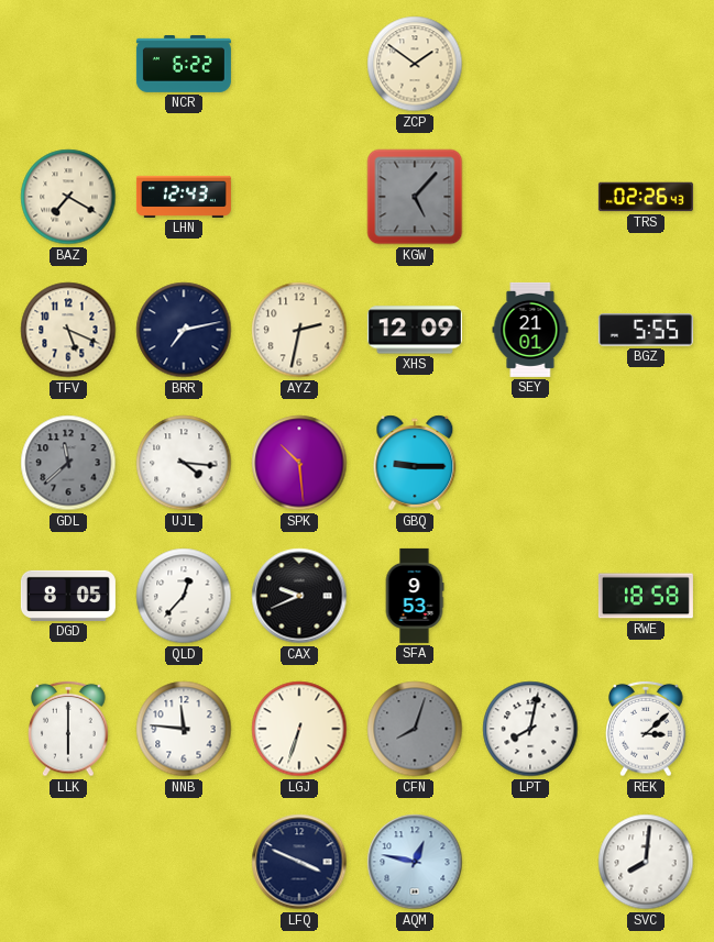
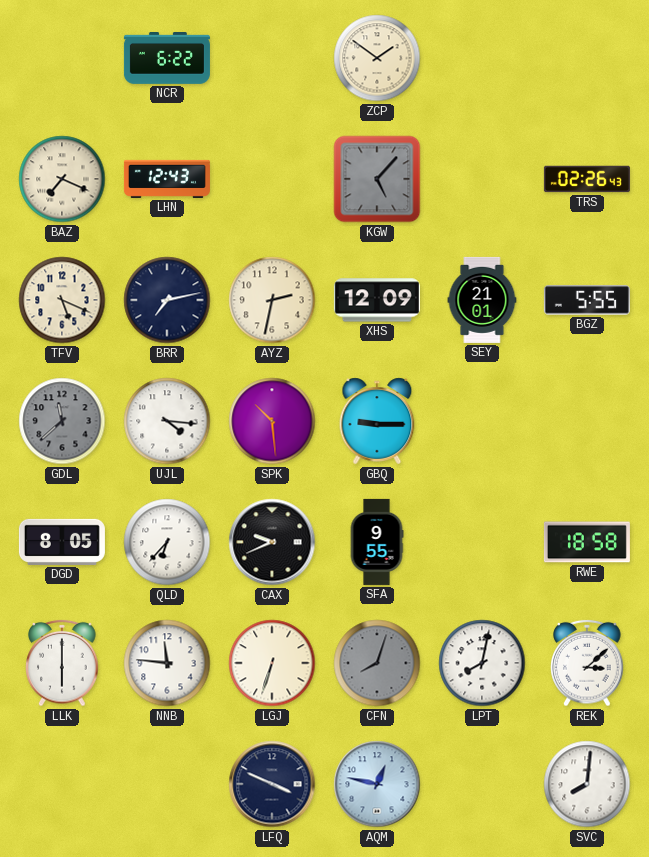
BAZ: 7:20 -> 7:19 (62, 179)
QLD: 12:37 -> 6:37 (167, 542)
SFA: 9:53 -> 9:55 (377, 542)
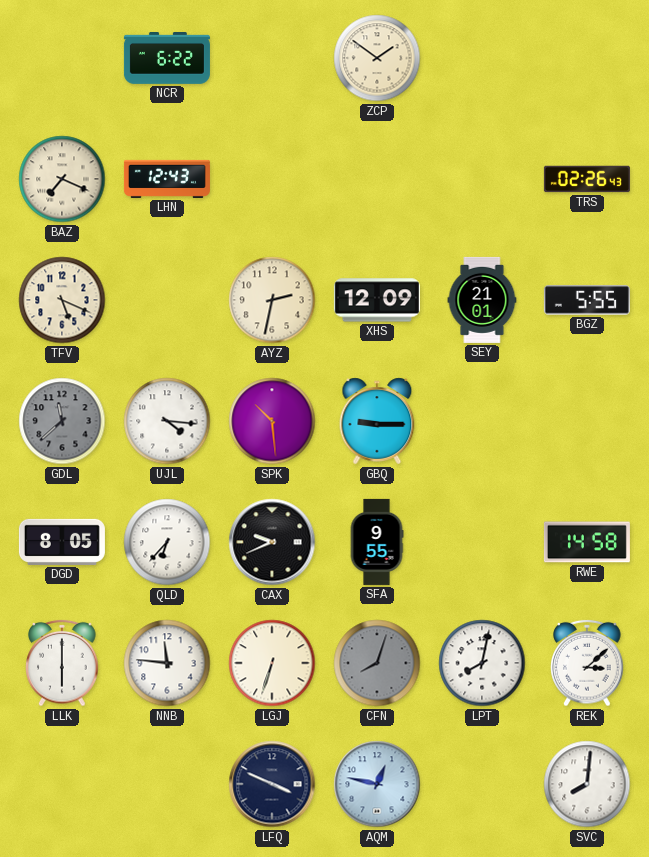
KGW: 5:07 -> none (377, 179)
BRR: 7:13 -> none (167, 300)
RWE: 18:58 -> 14:58 (587, 542)
